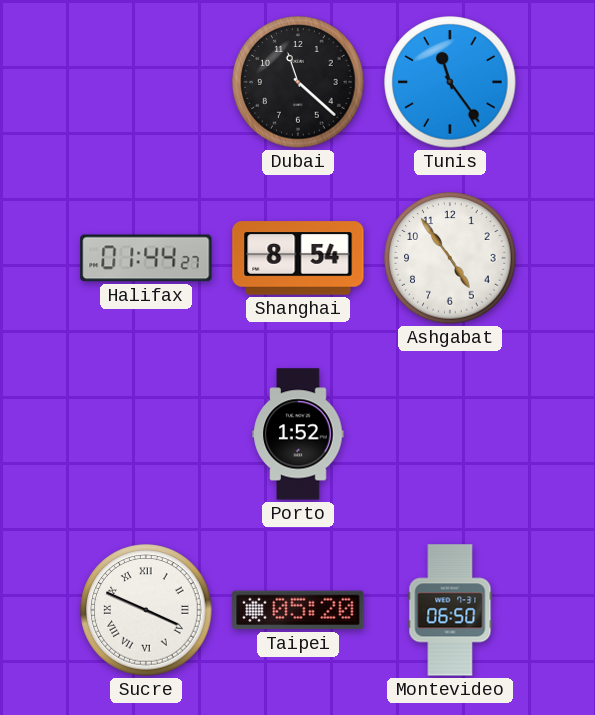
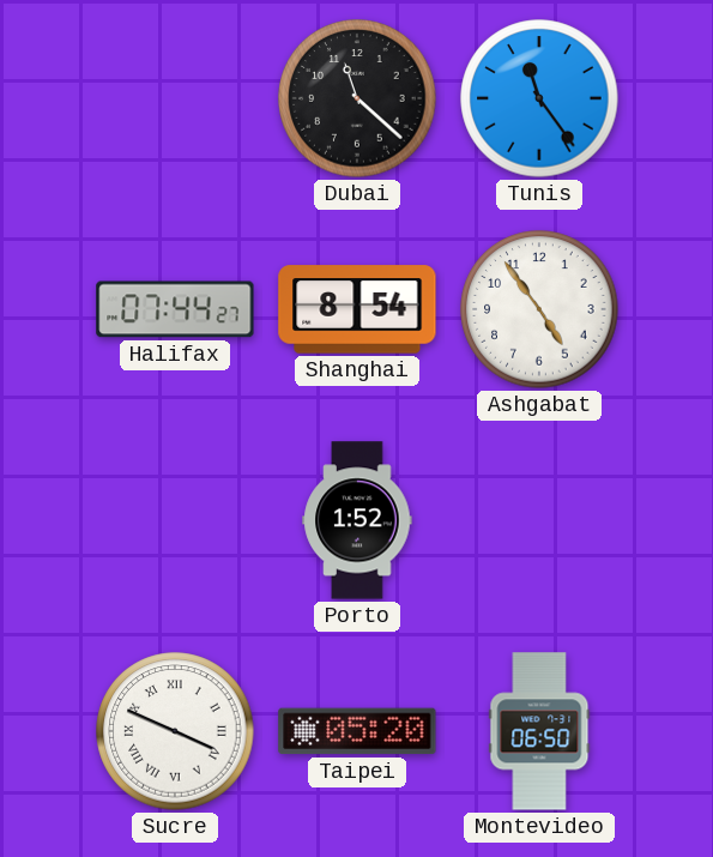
Halifax: 01:44 -> 07:44 (175, 309)
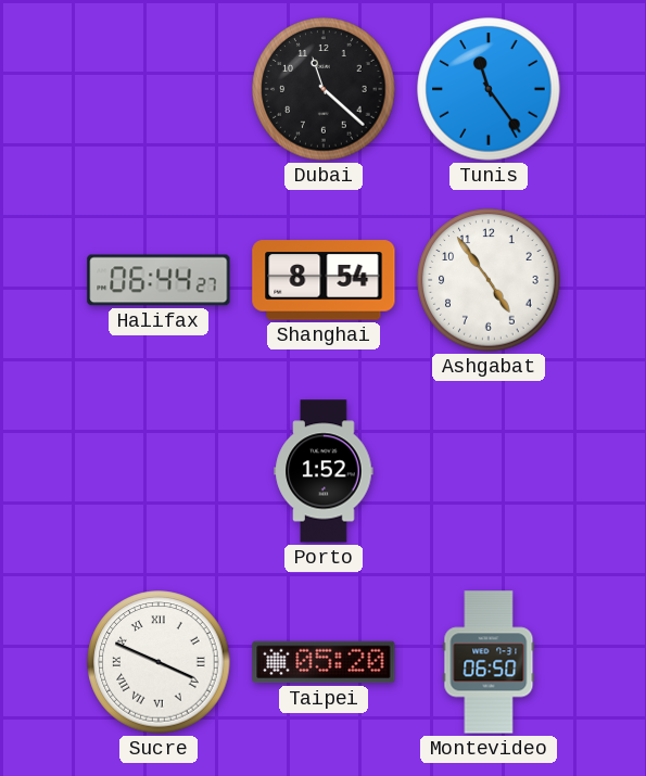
Halifax: 07:44 -> 06:44 (159, 280)
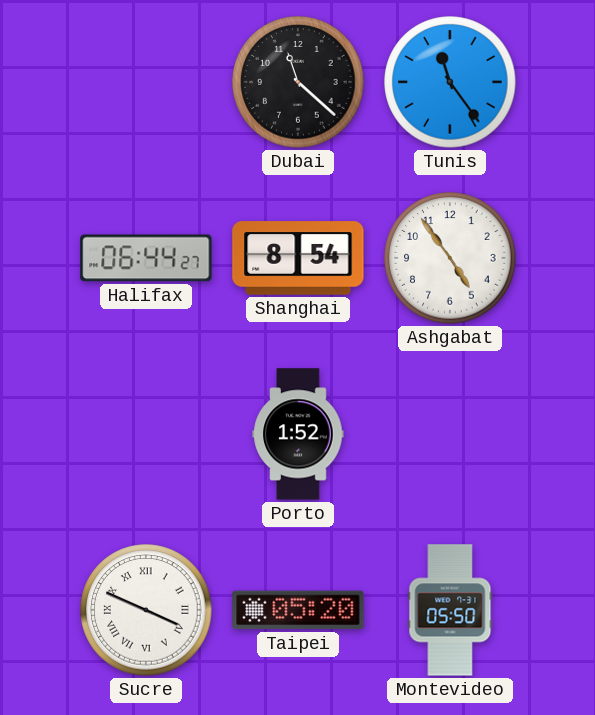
Montevideo: 06:50 -> 05:50 (450, 610)
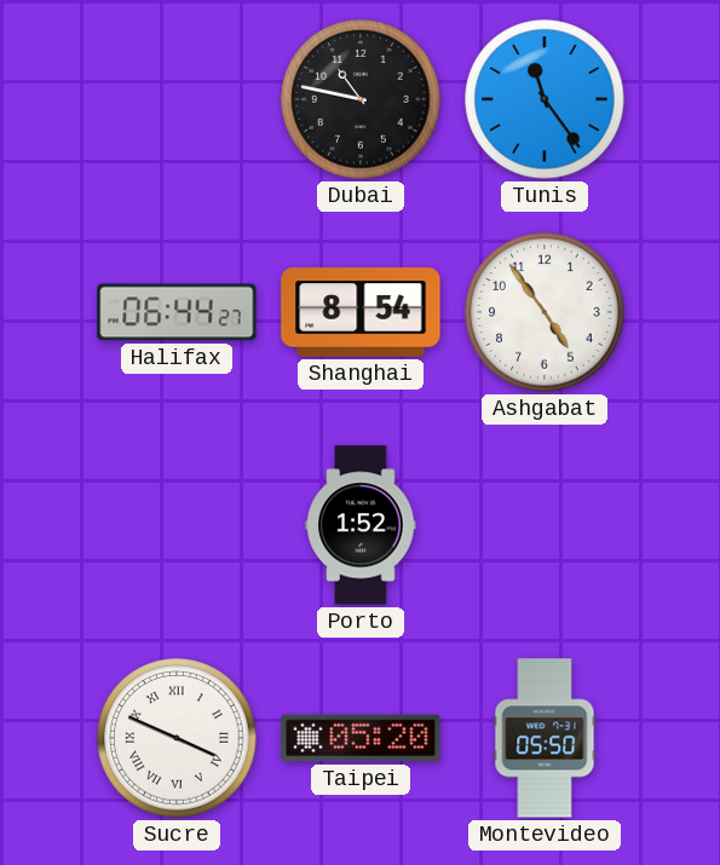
Dubai: 11:22 -> 10:47 (361, 99)
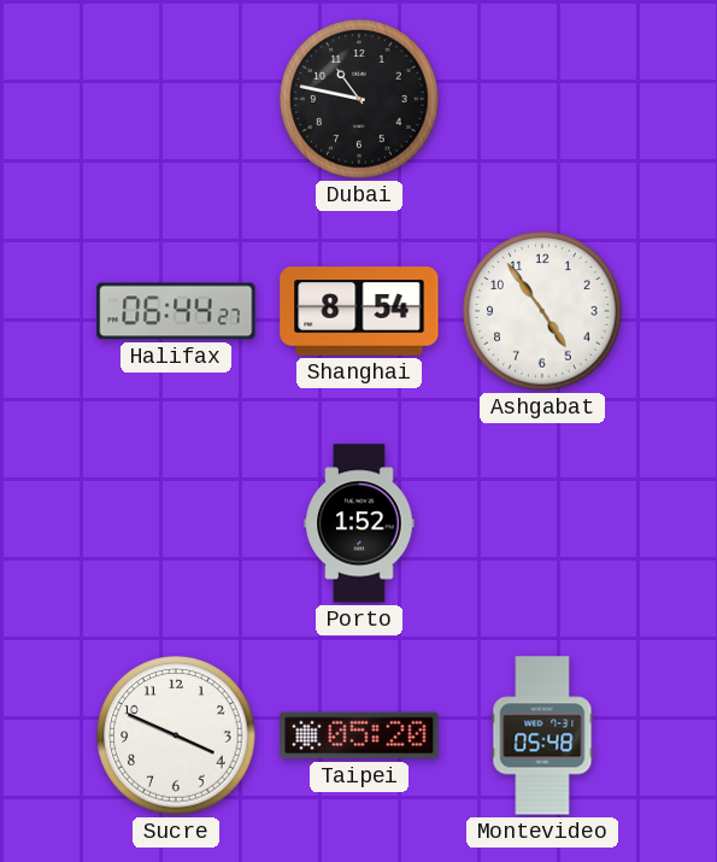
Tunis: 11:24 -> none (545, 99)
Sucre numerals: Roman -> Arabic (176, 735)
Montevideo: 05:50 -> 05:48 (542, 735)
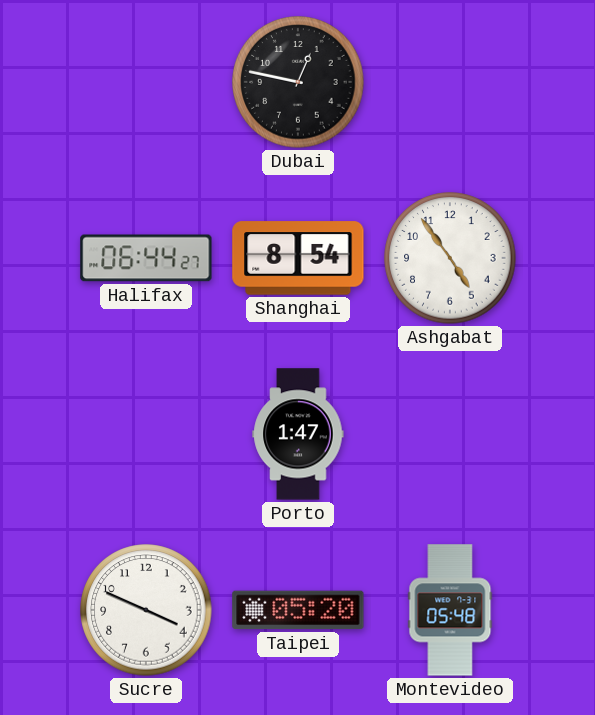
Dubai: 10:47 -> 12:47 (298, 82)
Porto: 1:52 -> 1:47 (298, 434)
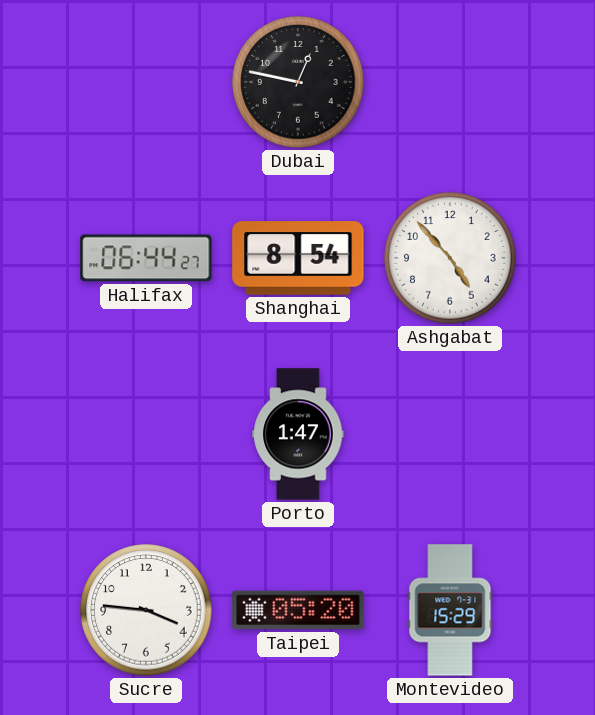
Ashgabat: 4:54 -> 4:53 (450, 258)
Sucre: 3:49 -> 3:46 (146, 610)
Montevideo: 05:48 -> 15:29 (450, 610)
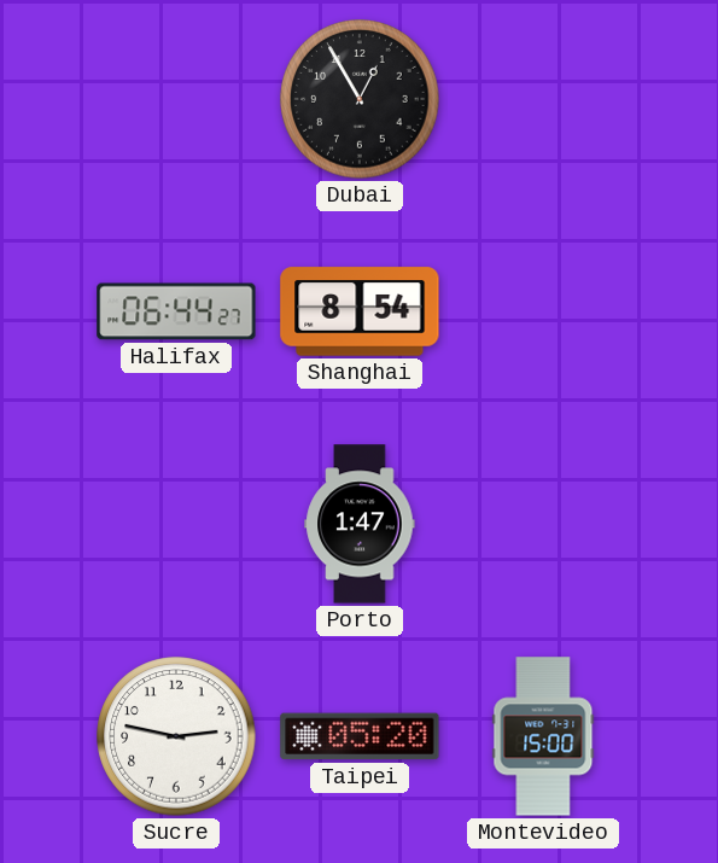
Dubai: 12:47 -> 12:55 (360, 99)
Ashgabat: 4:53 -> none (450, 258)
Sucre: 3:46 -> 2:47 (176, 736)
Montevideo: 15:29 -> 15:00 (543, 736)
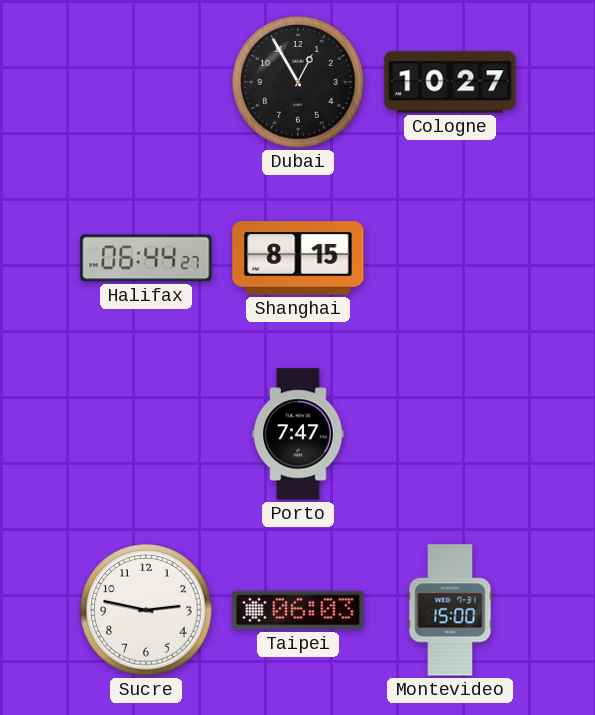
Cologne: none -> 10:27 (450, 82)
Shanghai: 8:54 -> 8:15 (298, 258)
Porto: 1:47 -> 7:47 (298, 434)
Taipei: 05:20 -> 06:03 (298, 610)
